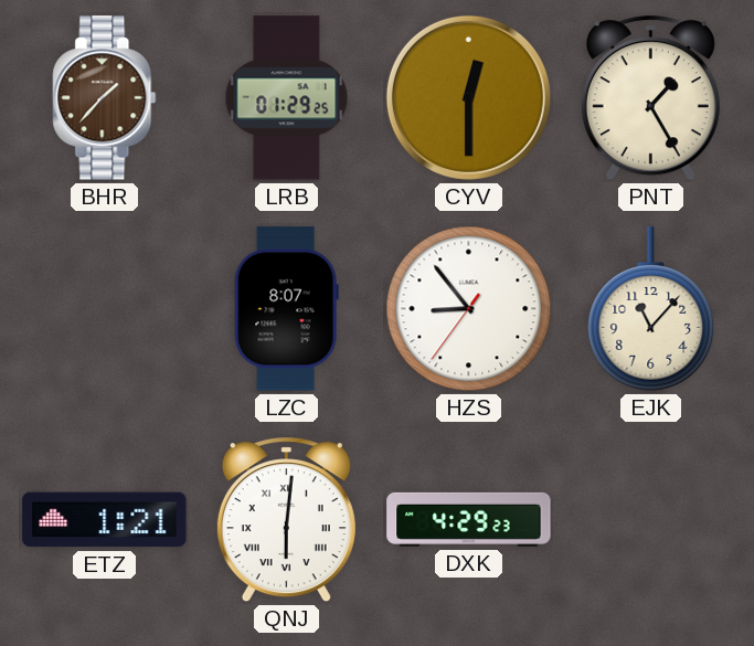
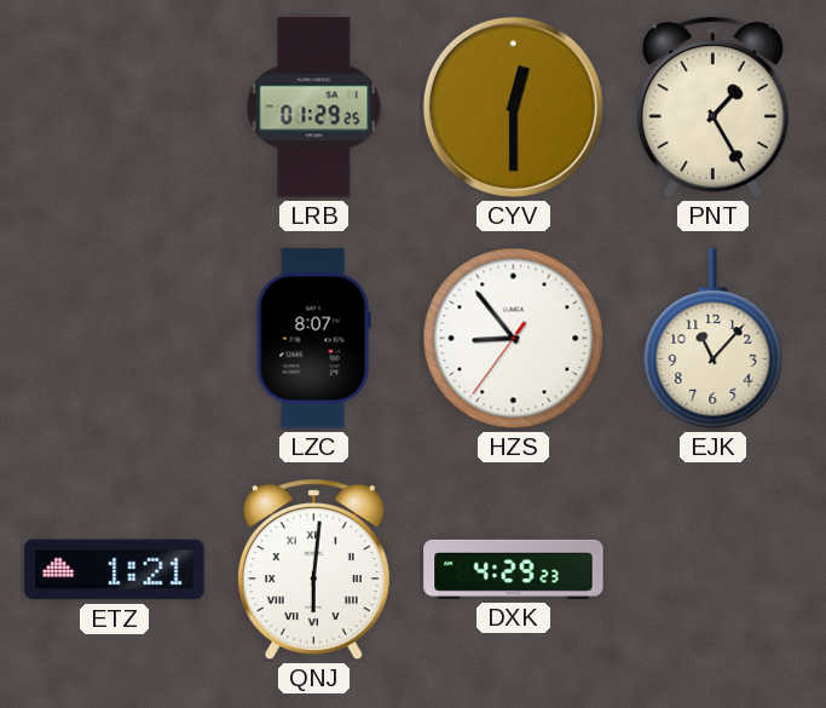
BHR: 1:37 -> none (105, 98)
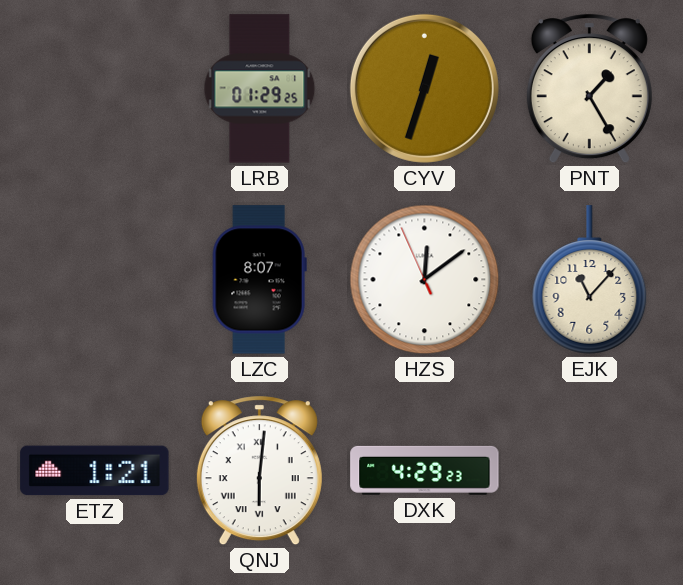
CYV: 12:30 -> 12:33 (424, 88)
HZS: 8:53 -> 12:08 (425, 280)
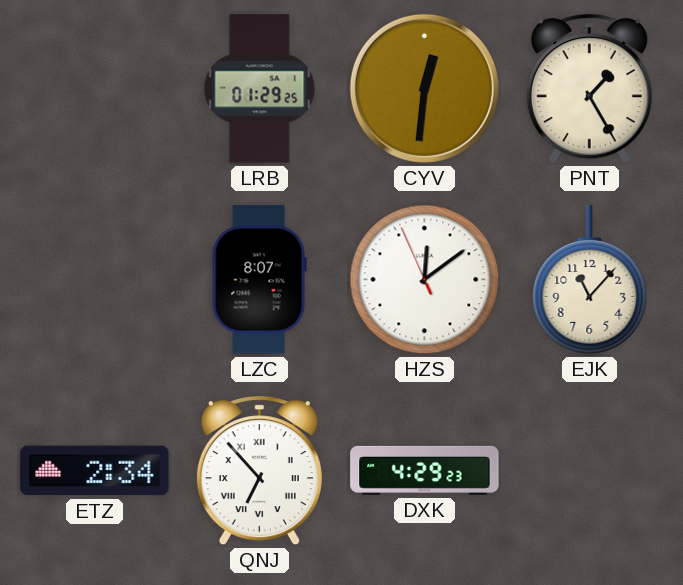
CYV: 12:33 -> 12:31 (424, 88)
ETZ: 1:21 -> 2:34 (95, 471)
QNJ: 6:01 -> 6:53 (259, 471)
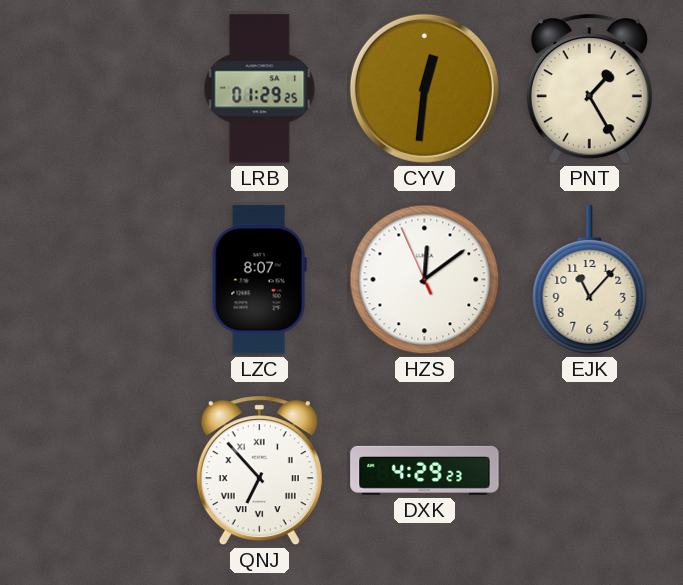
ETZ: 2:34 -> none (95, 471)
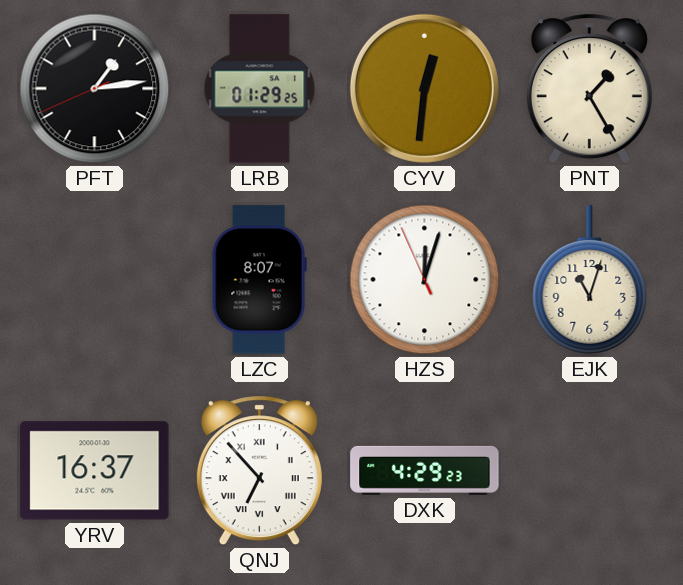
PFT: none -> 1:13 (95, 89)
HZS: 12:08 -> 12:02 (425, 280)
EJK: 11:07 -> 11:03 (590, 280)
YRV: none -> 16:37 (95, 471)
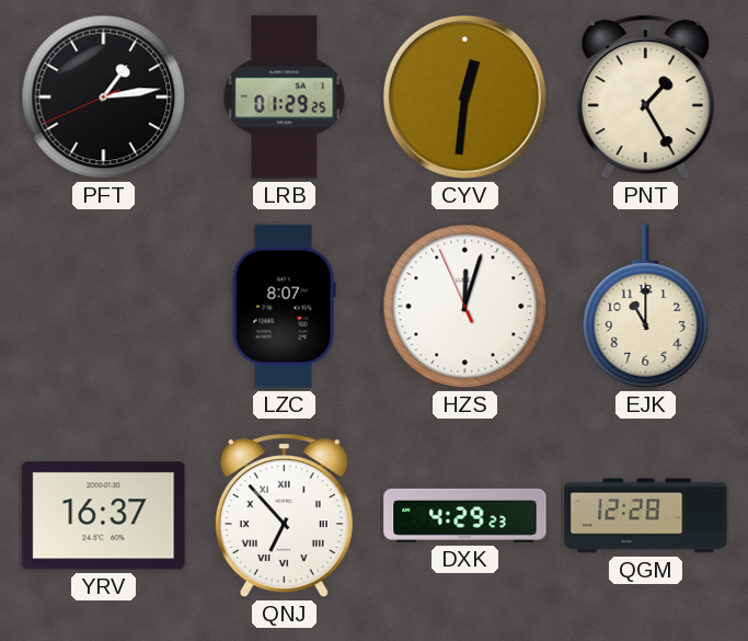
EJK: 11:03 -> 11:00 (646, 307)
QGM: none -> 12:28 (646, 516)
